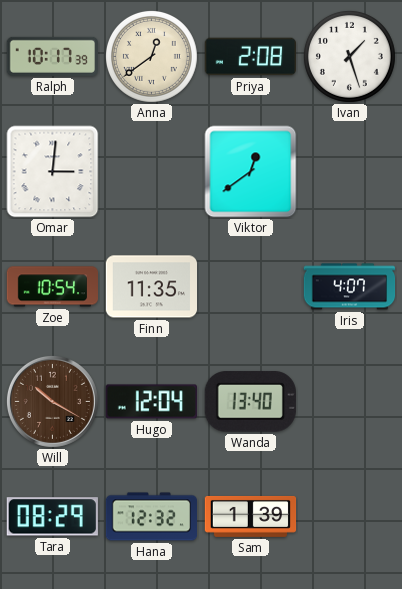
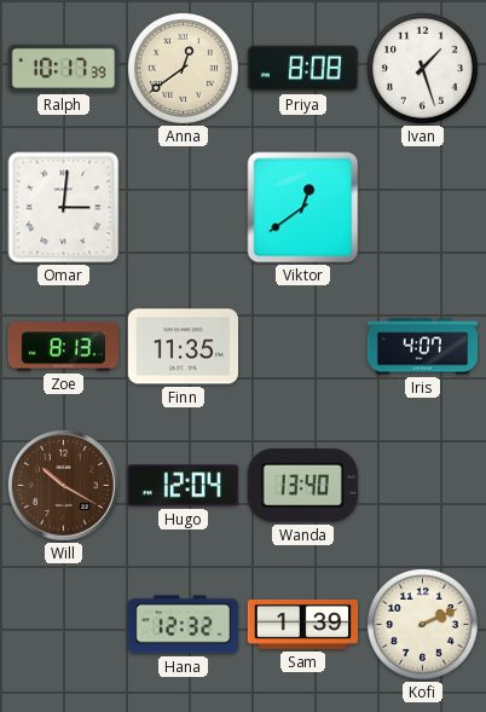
Priya: 2:08 -> 8:08 (302, 69)
Zoe: 10:54 -> 8:13 (63, 347)
Tara: 08:29 -> none (52, 517)
Kofi: none -> 2:11 (422, 624)
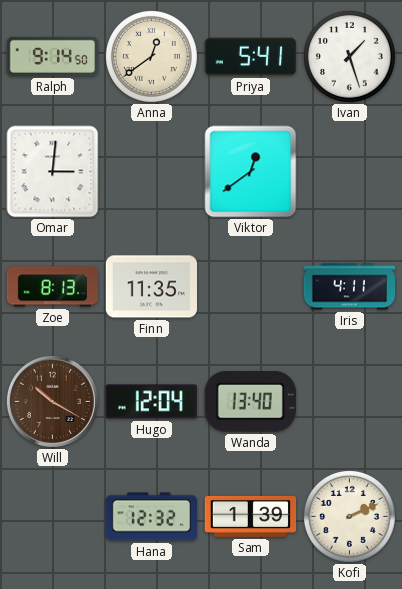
Ralph: 10:17 -> 9:14 (52, 56)
Priya: 8:08 -> 5:41 (250, 57)
Iris: 4:07 -> 4:11 (350, 287)
